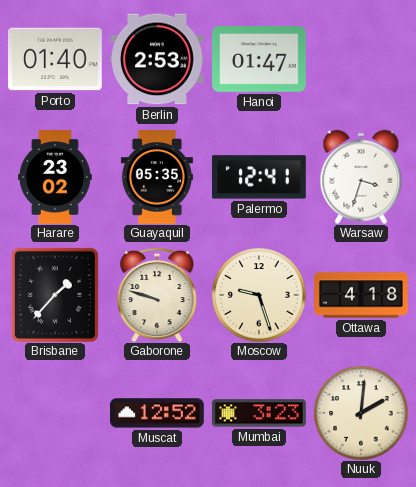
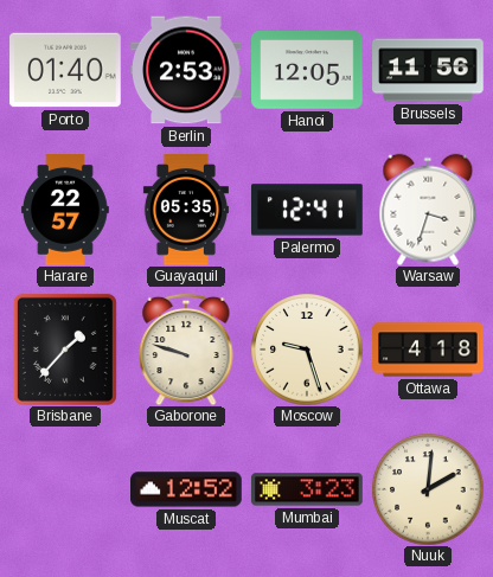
Hanoi: 01:47 -> 12:05 (308, 71)
Brussels: none -> 11:56 (428, 70)
Harare: 23:02 -> 22:57 (65, 210)
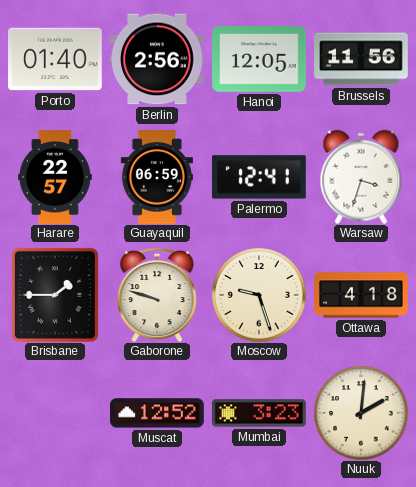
Berlin: 2:53 -> 2:56 (157, 59)
Guayaquil: 05:35 -> 06:59 (157, 177)
Brisbane: 1:37 -> 1:45 (55, 295)
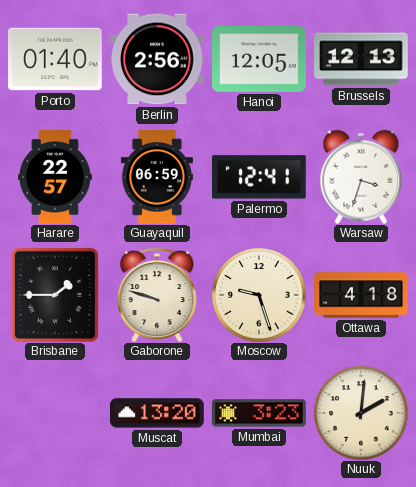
Brussels: 11:56 -> 12:13 (361, 59)
Muscat: 12:52 -> 13:20 (158, 413)
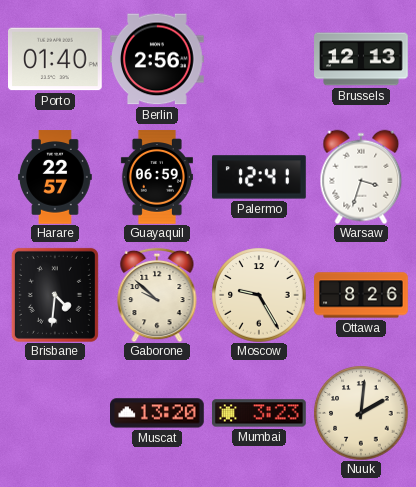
Hanoi: 12:05 -> none (260, 60)
Brisbane: 1:45 -> 4:31 (55, 295)
Gaborone: 9:48 -> 9:52 (157, 295)
Moscow: 9:27 -> 9:25 (259, 295)
Ottawa: 4:18 -> 8:26 (361, 295)
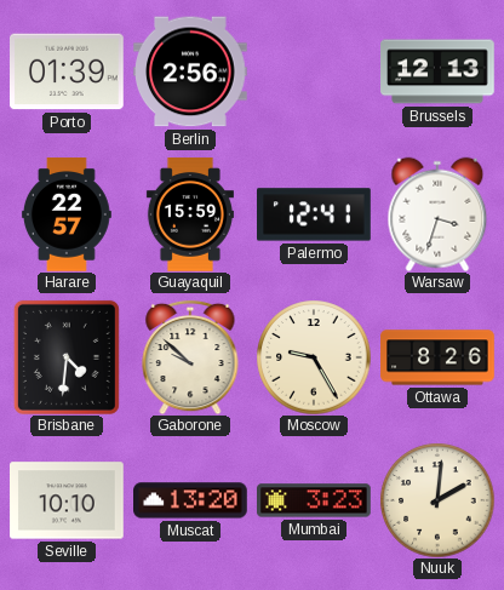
Porto: 01:40 -> 01:39 (68, 71)
Guayaquil: 06:59 -> 15:59 (190, 214)
Seville: none -> 10:10 (68, 500)
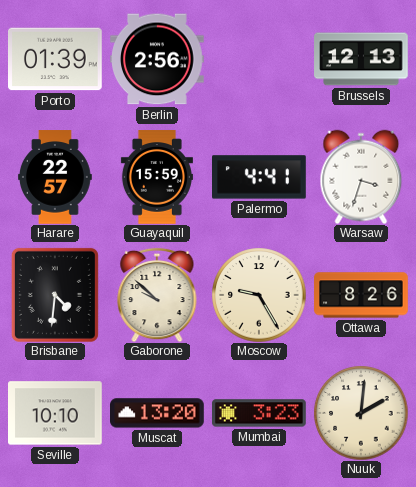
Palermo: 12:41 -> 4:41 (260, 177)
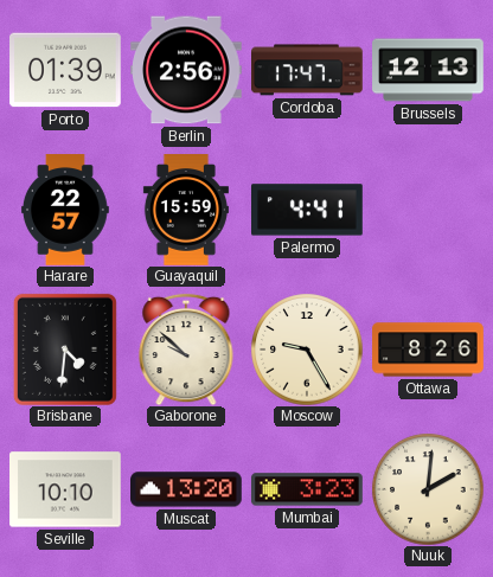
Cordoba: none -> 17:47 (307, 70)
Warsaw: 3:33 -> none (361, 177)
